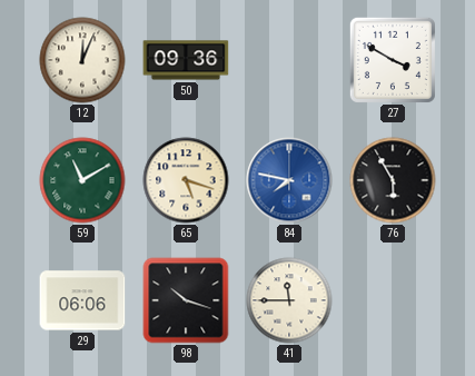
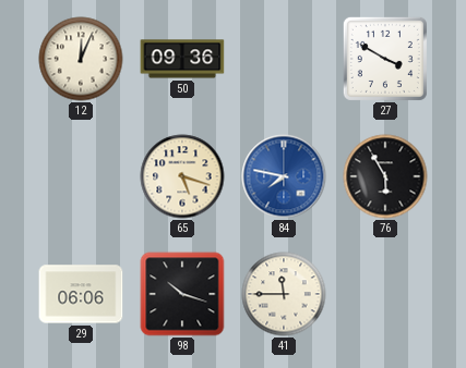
59: 11:10 -> none (82, 180)
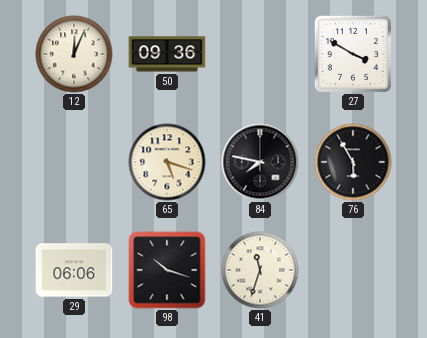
84 dial: blue -> black (260, 162)
41: 11:45 -> 11:33 (260, 270)
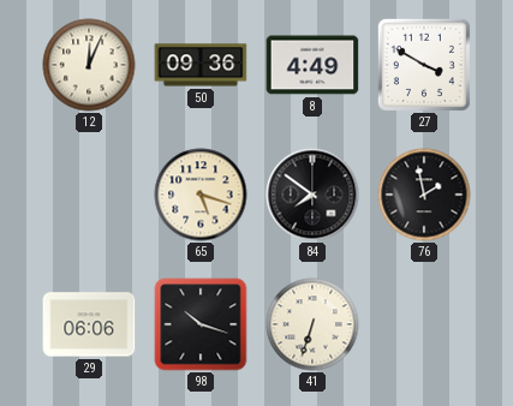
8: none -> 4:49 (312, 65)
84: 7:47 -> 7:51 (312, 195)
76: 5:55 -> 1:58 (424, 195)
41: 11:33 -> 6:33 (312, 324)
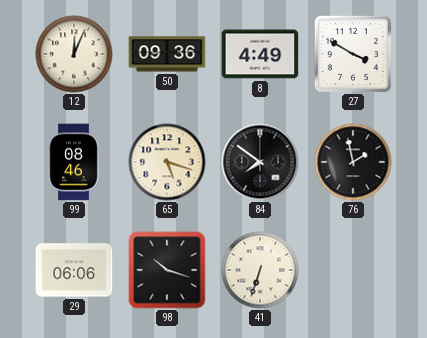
99: none -> 08:46 (74, 162)
